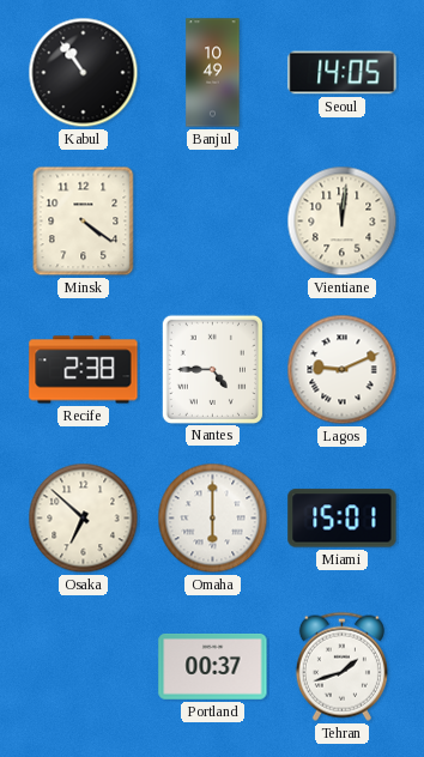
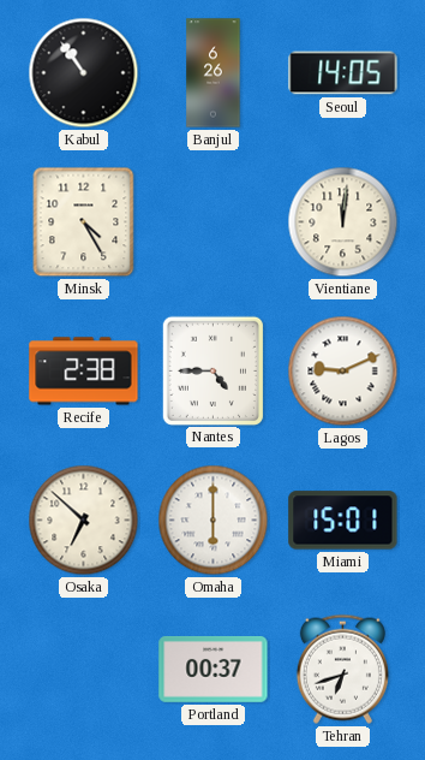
Banjul: 10:49 -> 6:26 (214, 73)
Minsk: 4:21 -> 4:25 (84, 222)
Tehran: 1:42 -> 6:42 (342, 669)
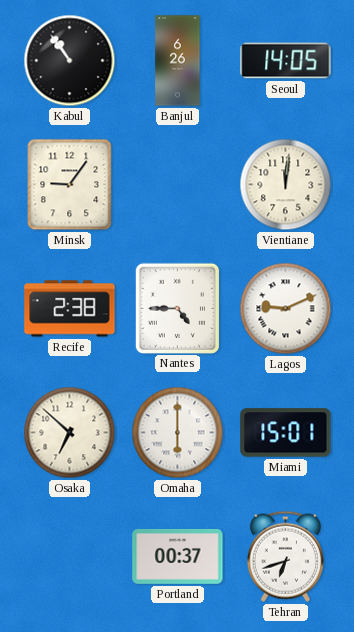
Minsk: 4:25 -> 9:06 (70, 185)
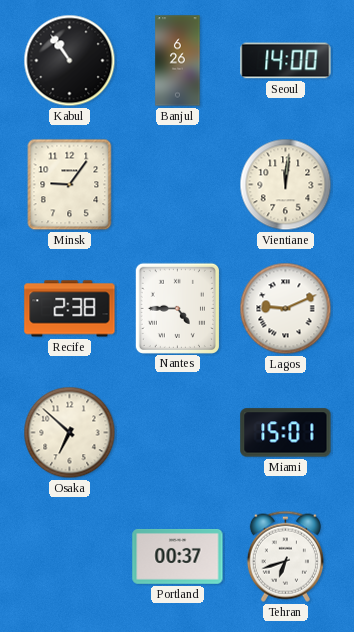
Seoul: 14:05 -> 14:00 (286, 61)
Omaha: 6:00 -> none (178, 433)
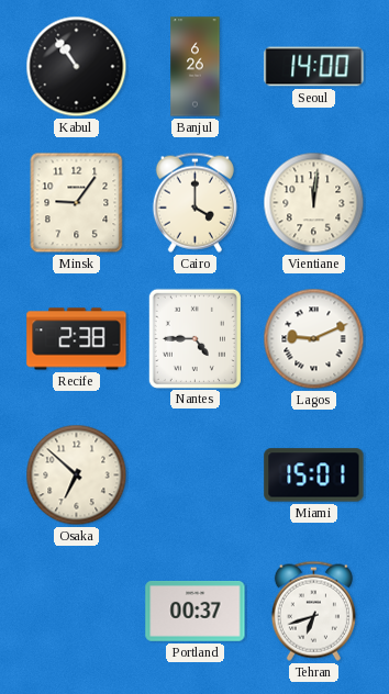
Cairo: none -> 4:00 (194, 202)
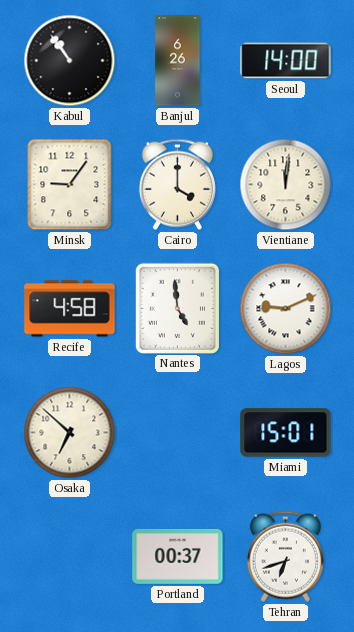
Recife: 2:38 -> 4:58 (70, 309)
Nantes: 4:45 -> 4:59 (177, 308)
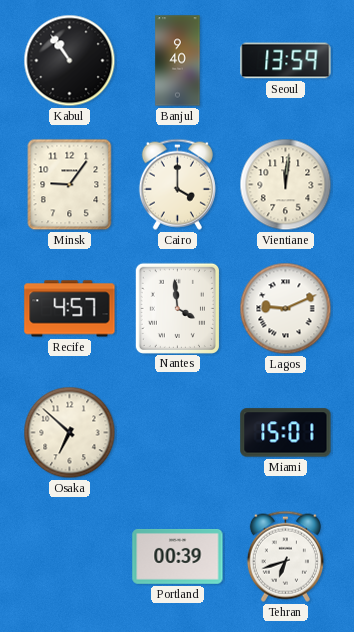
Banjul: 6:26 -> 9:40 (178, 61)
Seoul: 14:00 -> 13:59 (286, 61)
Recife: 4:58 -> 4:57 (70, 309)
Nantes: 4:59 -> 3:59 (177, 308)
Portland: 00:37 -> 00:39 (178, 557)
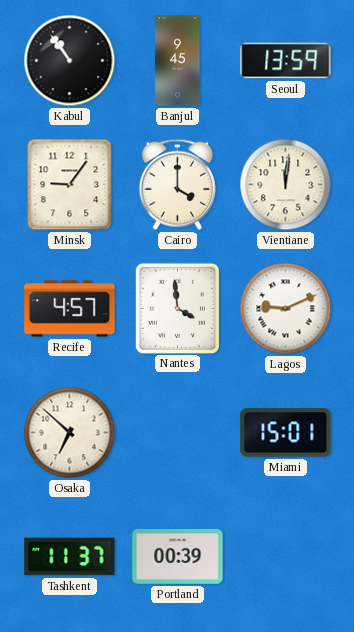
Banjul: 9:40 -> 9:45 (178, 61)
Tashkent: none -> 11:37 (70, 557)
Tehran: 6:42 -> none (285, 556)
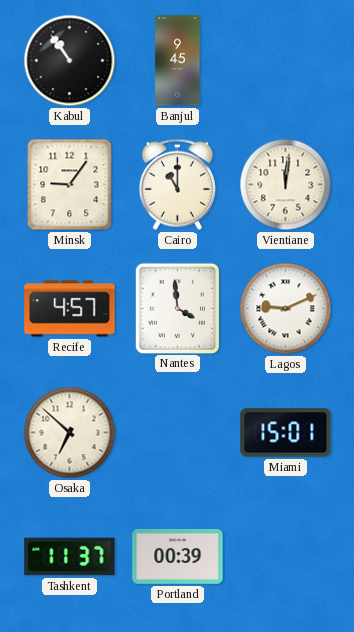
Seoul: 13:59 -> none (286, 61)
Cairo: 4:00 -> 11:00 (177, 184)
